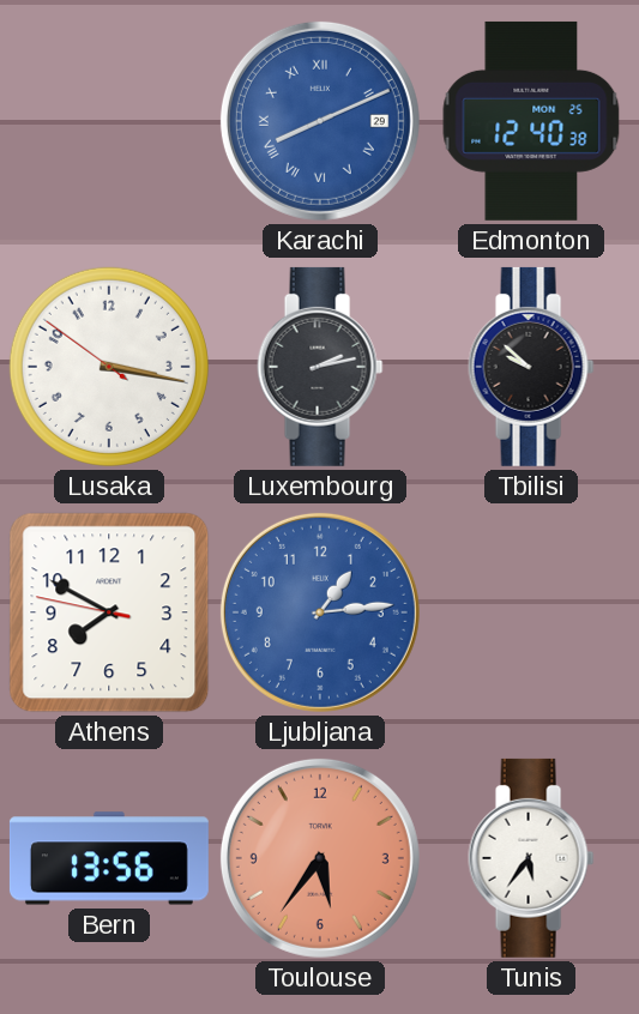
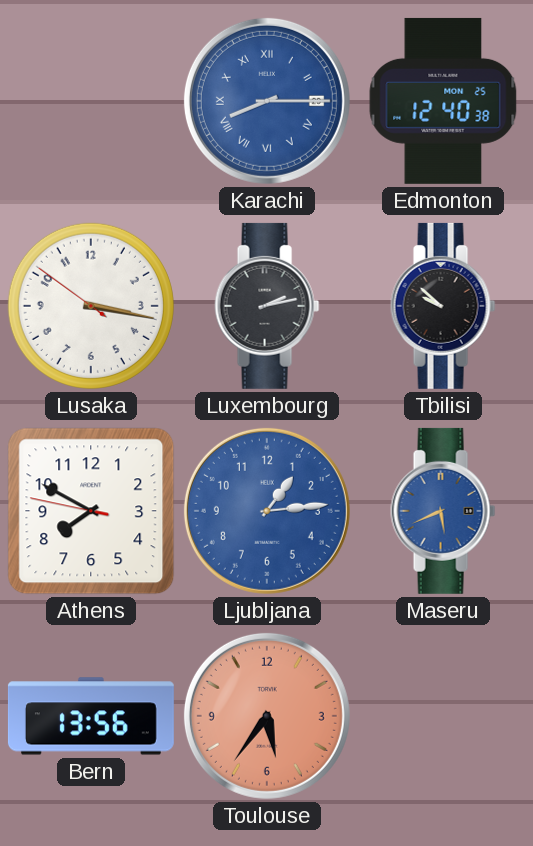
Karachi: 8:11 -> 8:15 (267, 101)
Maseru: none -> 5:41 (443, 511)
Tunis: 5:36 -> none (531, 858)
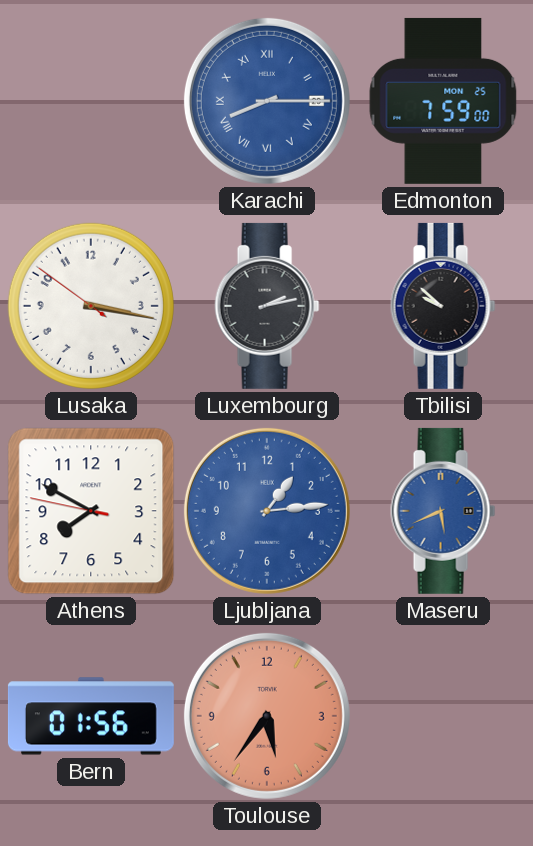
Edmonton: 12:40 -> 7:59 (443, 101)
Bern: 13:56 -> 01:56 (91, 716)
